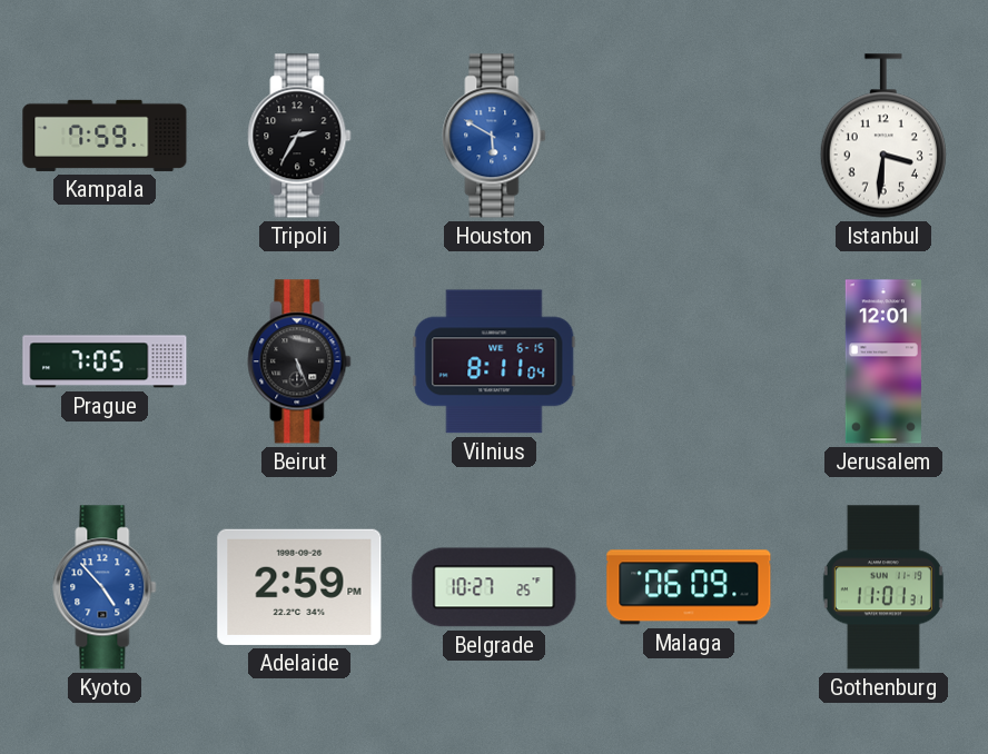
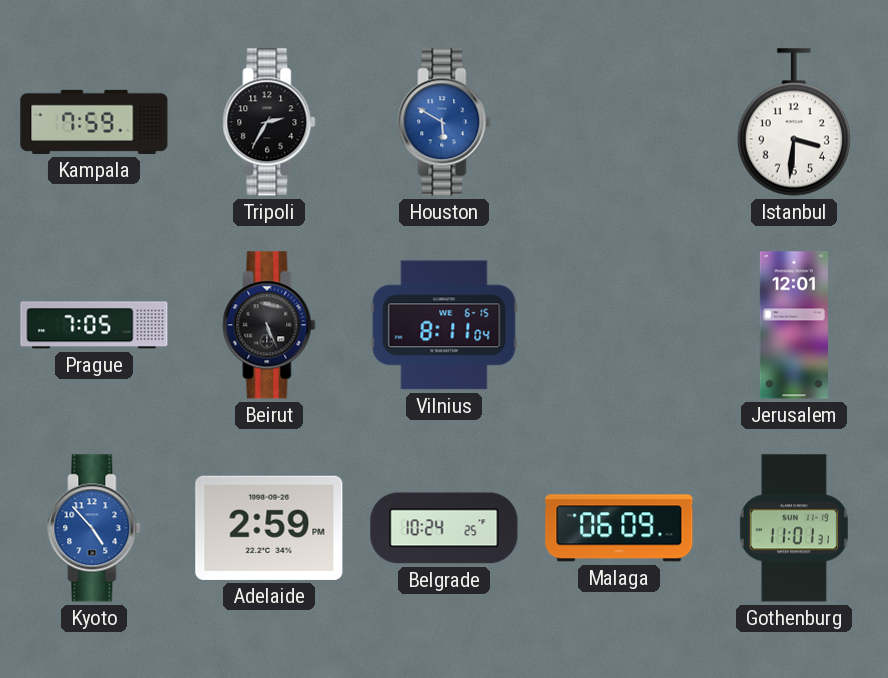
Belgrade: 10:27 -> 10:24 (444, 528)
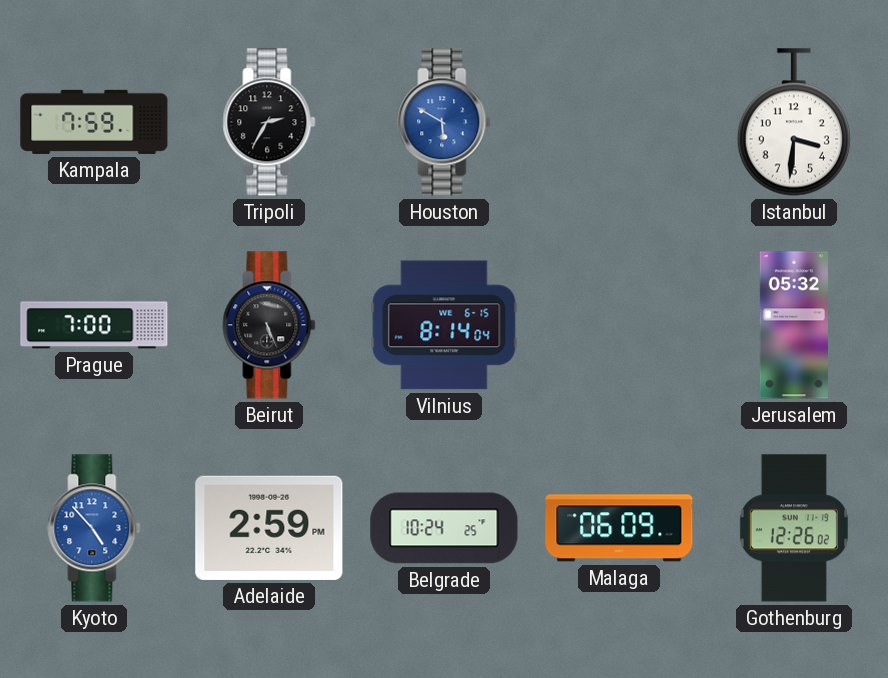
Prague: 7:05 -> 7:00 (94, 325)
Vilnius: 8:11 -> 8:14 (444, 325)
Jerusalem: 12:01 -> 05:32 (794, 325)
Gothenburg: 11:01 -> 12:26 (794, 528)
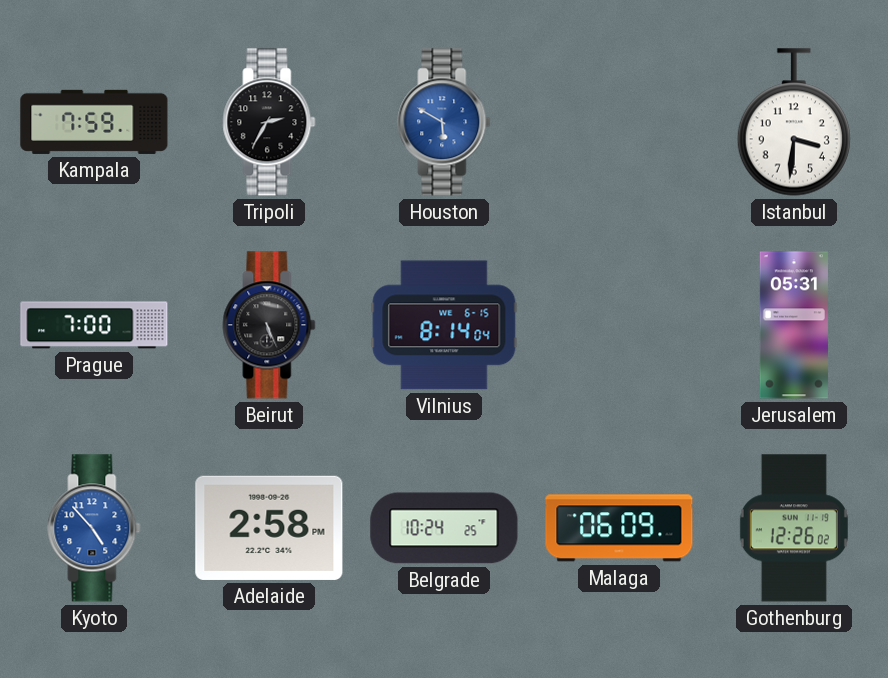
Jerusalem: 05:32 -> 05:31 (794, 325)
Adelaide: 2:59 -> 2:58 (269, 528)
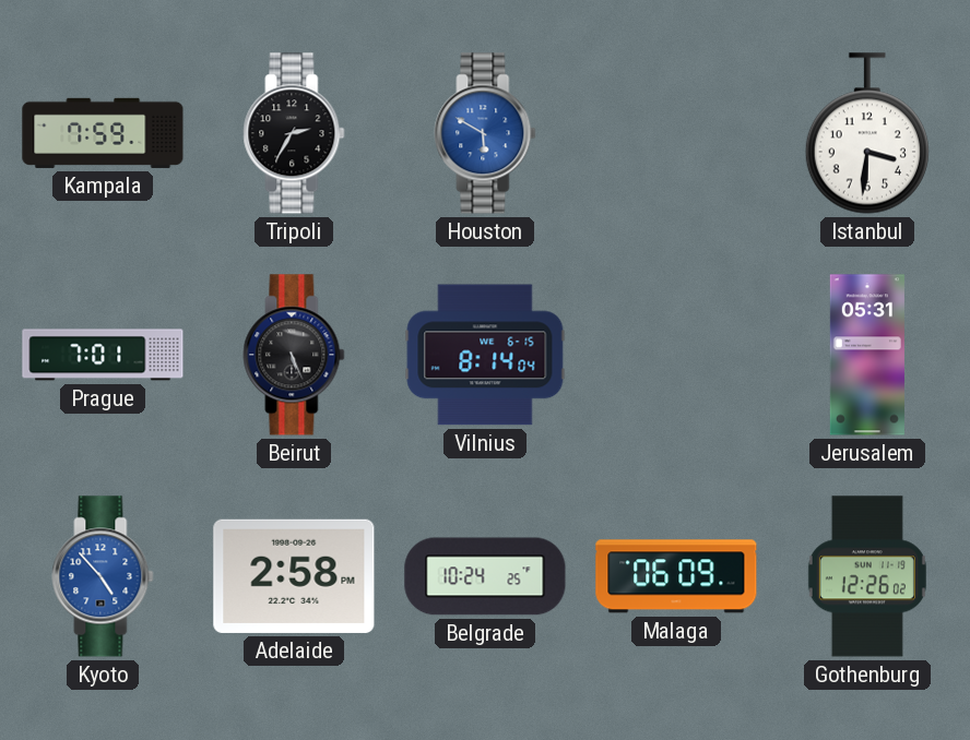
Prague: 7:00 -> 7:01 (103, 355)
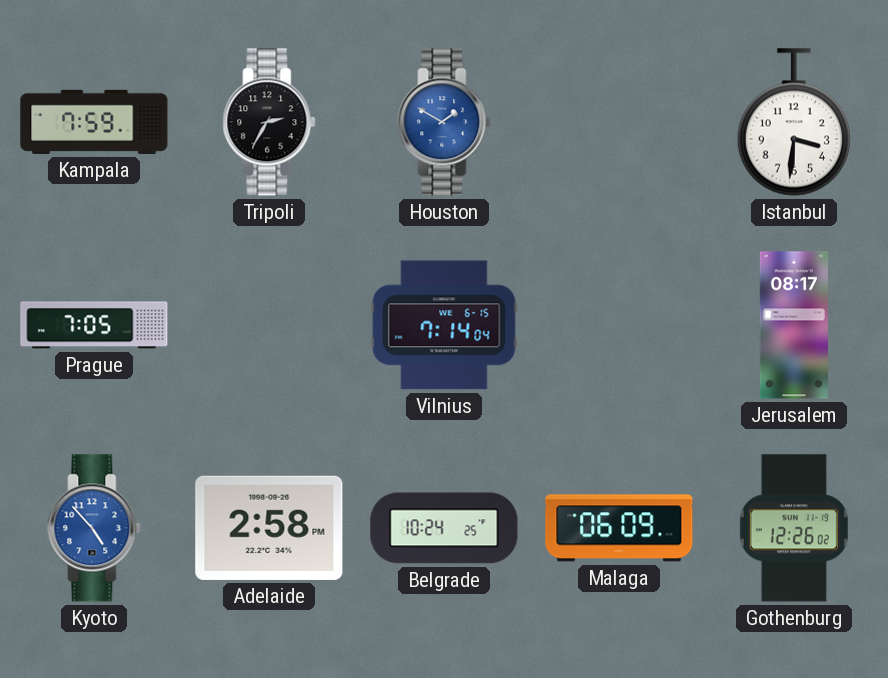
Houston: 5:50 -> 1:50 (444, 122)
Prague: 7:01 -> 7:05 (94, 325)
Beirut: 5:26 -> none (294, 355)
Vilnius: 8:14 -> 7:14 (444, 325)
Jerusalem: 05:31 -> 08:17 (794, 325)
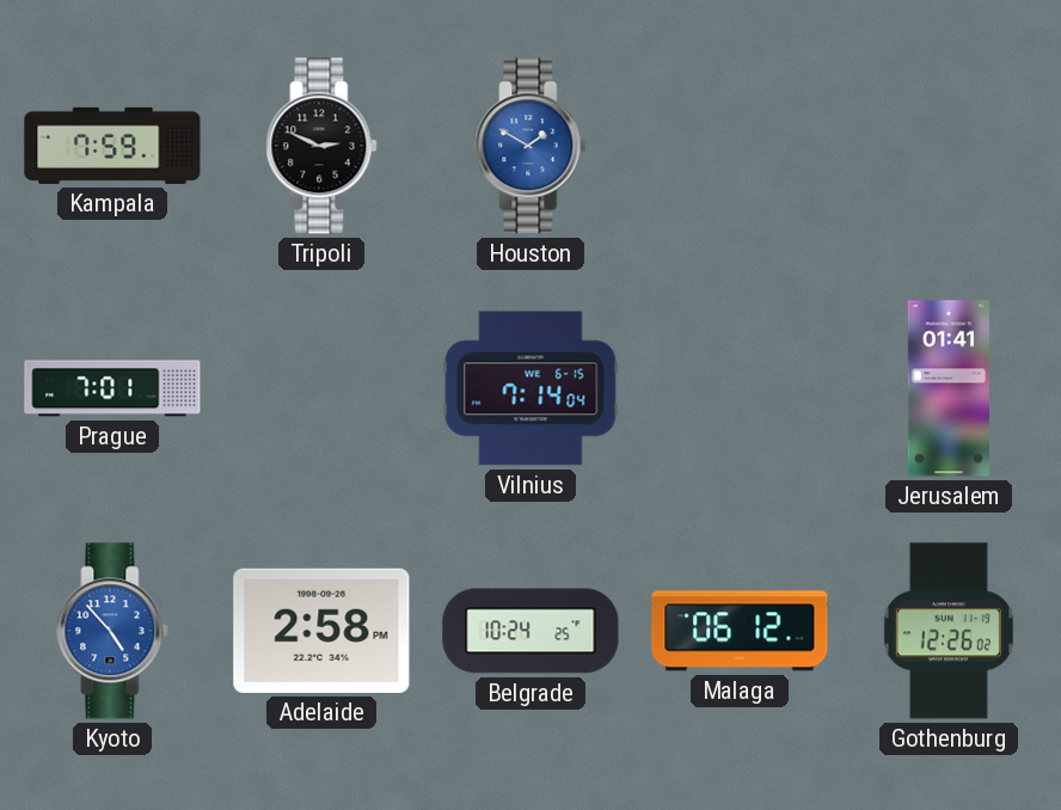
Tripoli: 2:35 -> 2:49 (321, 146)
Istanbul: 3:31 -> none (794, 122)
Prague: 7:05 -> 7:01 (112, 388)
Jerusalem: 08:17 -> 01:41 (949, 388)
Malaga: 06:09 -> 06:12 (740, 631)
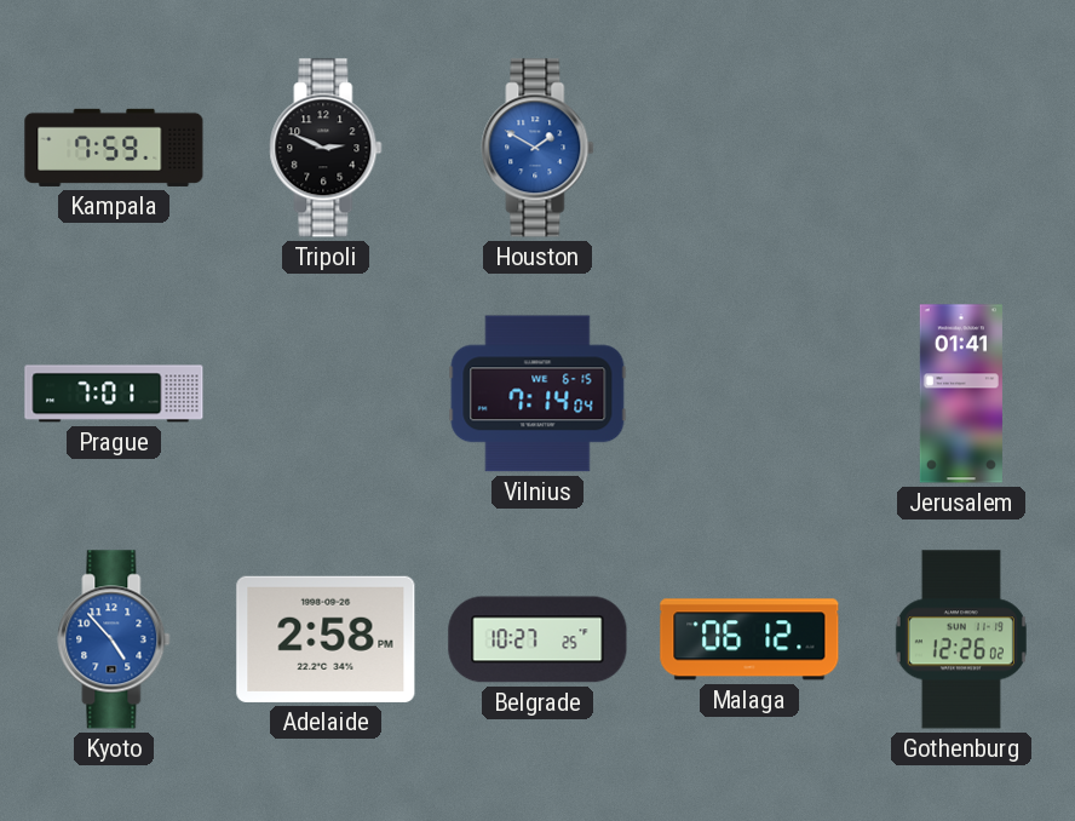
Belgrade: 10:24 -> 10:27 (537, 639)
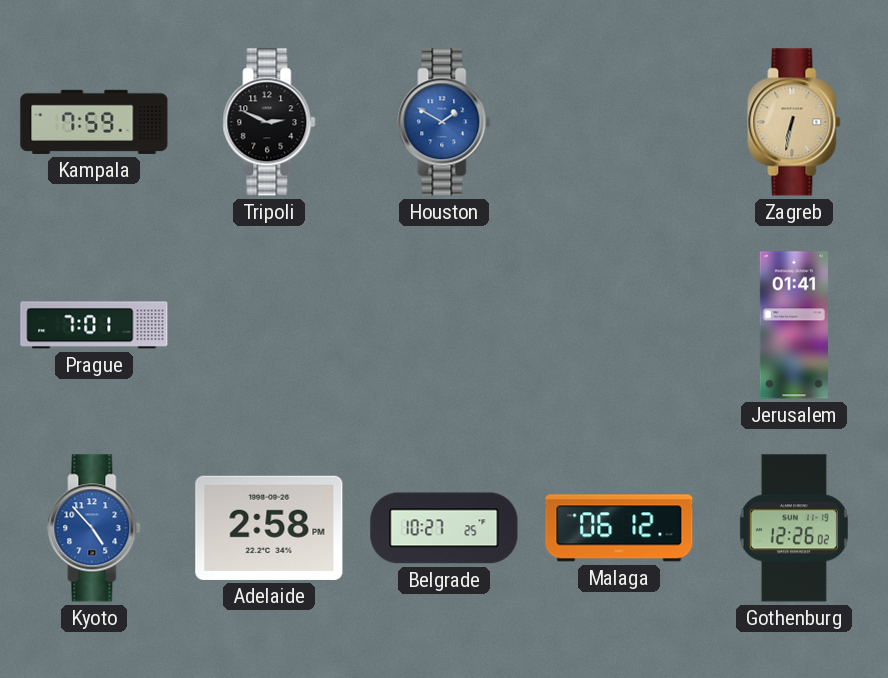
Zagreb: none -> 6:32 (794, 122)
Vilnius: 7:14 -> none (537, 394)
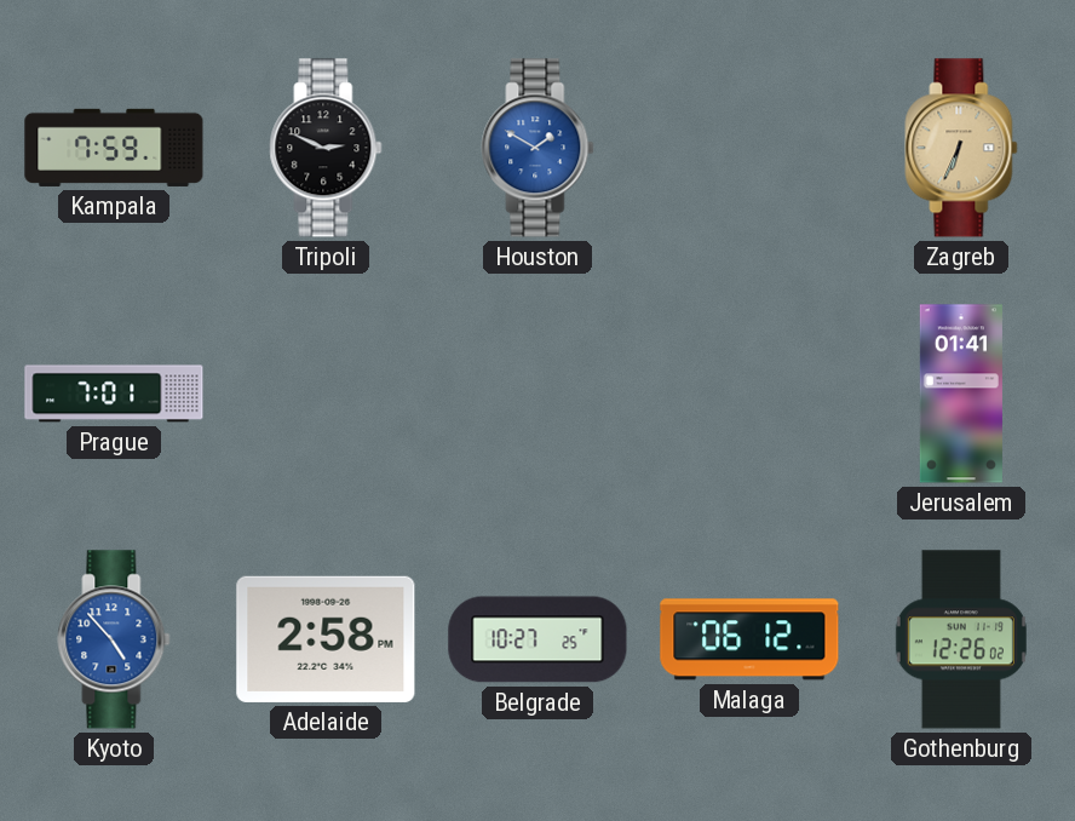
Zagreb: 6:32 -> 6:34 (961, 148)
